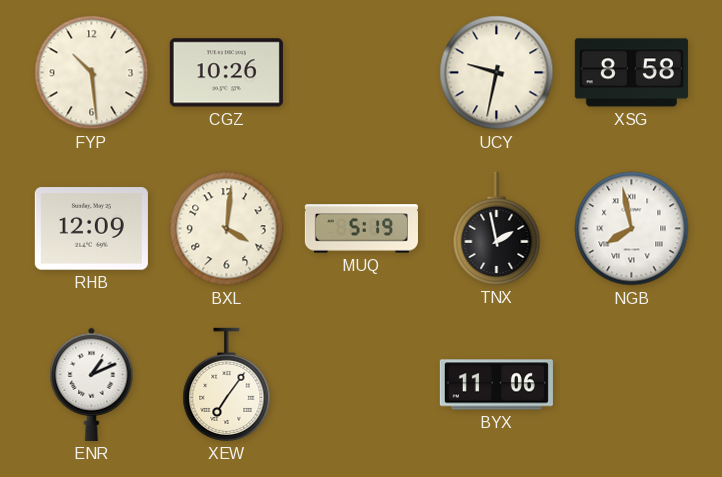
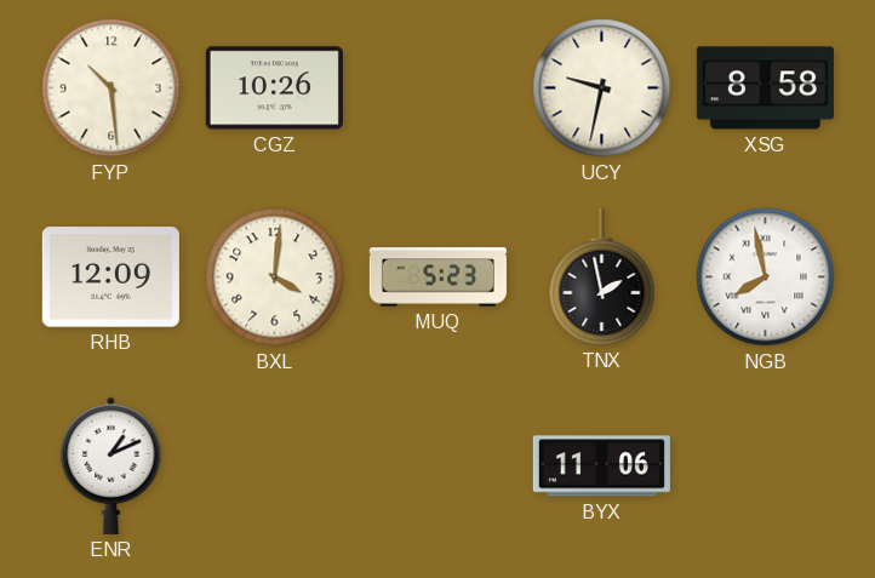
MUQ: 5:19 -> 5:23 (438, 277)
XEW: 7:06 -> none (227, 384)
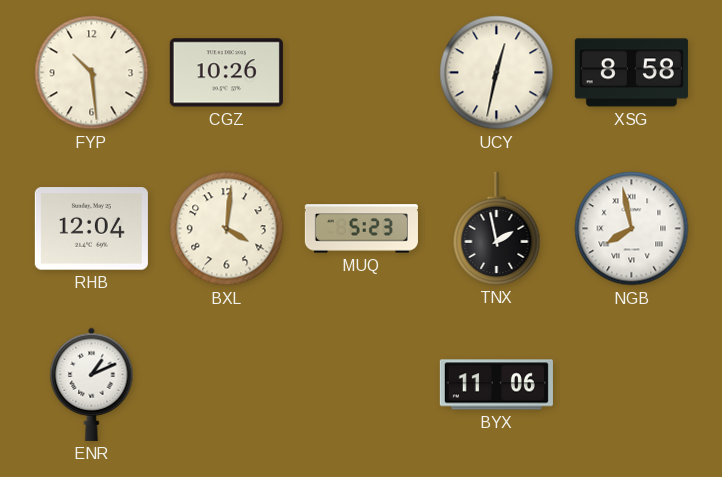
UCY: 9:32 -> 12:32 (497, 73)
RHB: 12:09 -> 12:04 (91, 229)
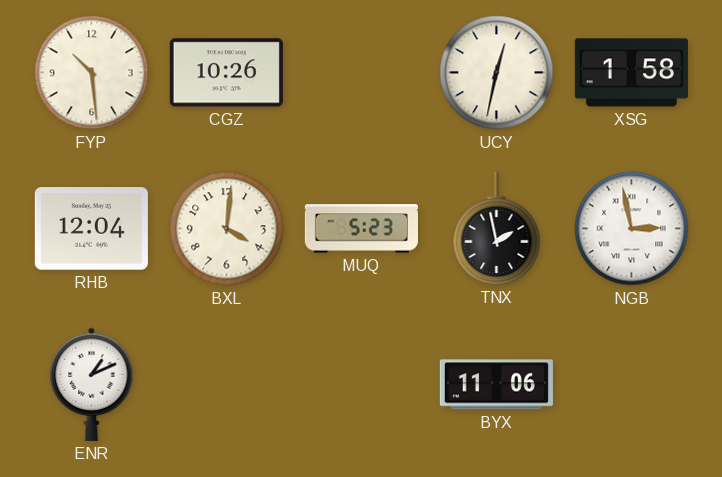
XSG: 8:58 -> 1:58 (631, 73)
NGB: 7:58 -> 2:58 (632, 229)
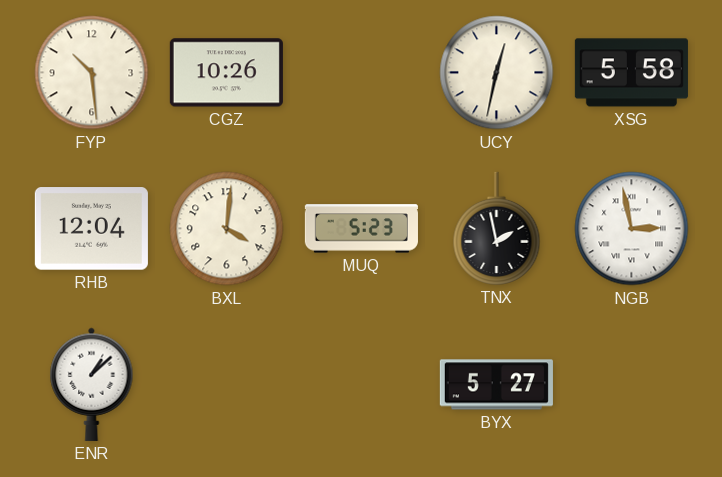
XSG: 1:58 -> 5:58 (631, 73)
ENR: 1:11 -> 1:08 (92, 384)
BYX: 11:06 -> 5:27 (496, 385)
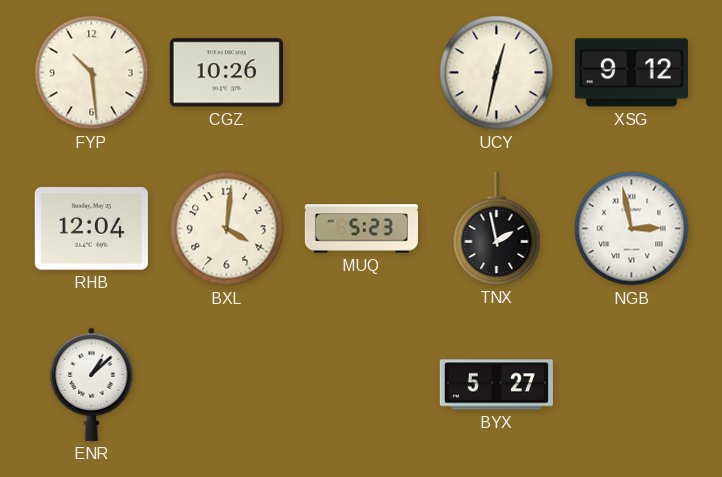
XSG: 5:58 -> 9:12 (631, 73)
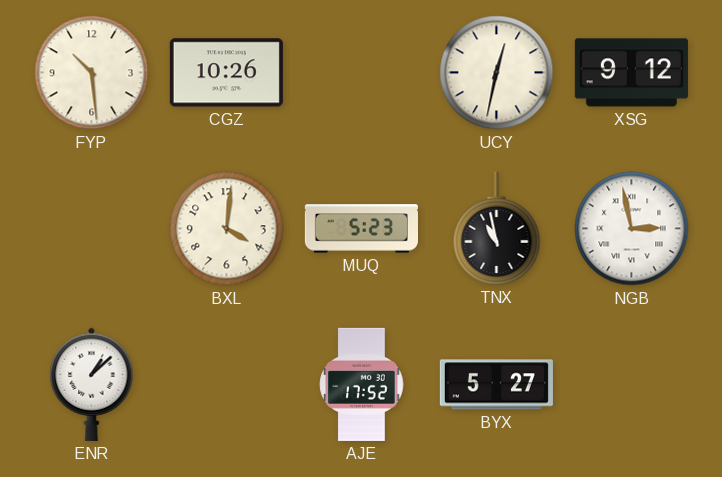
RHB: 12:04 -> none (91, 229)
TNX: 1:58 -> 10:58 (497, 228)
AJE: none -> 17:52 (362, 384)
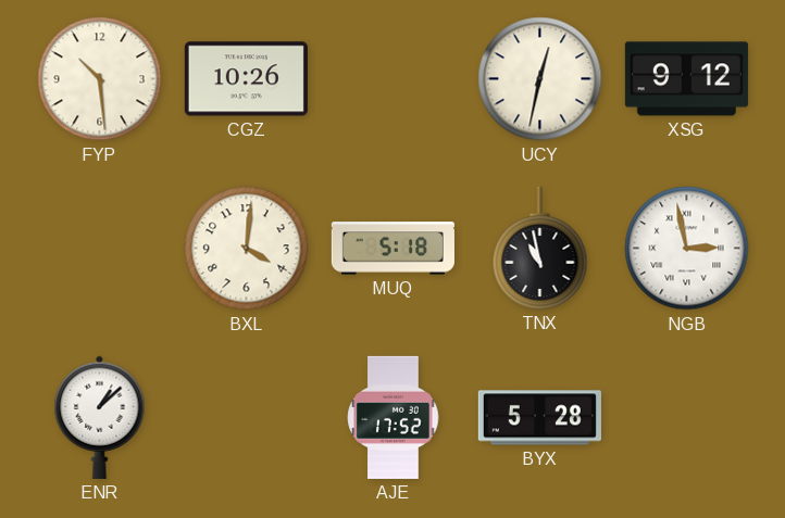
MUQ: 5:23 -> 5:18 (392, 249)
BYX: 5:27 -> 5:28 (539, 418)
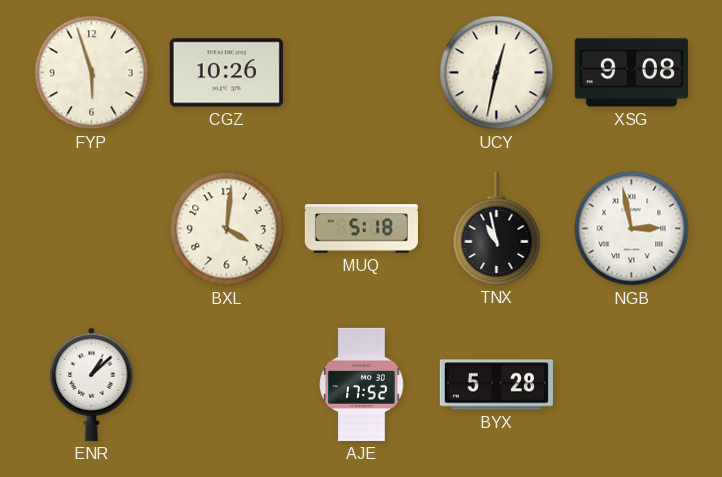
FYP: 10:29 -> 5:57 (92, 73)
XSG: 9:12 -> 9:08 (631, 73)
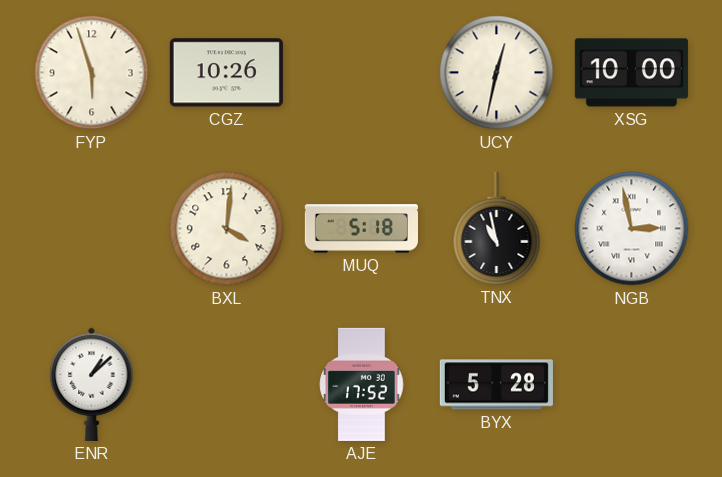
XSG: 9:08 -> 10:00 (631, 73)
